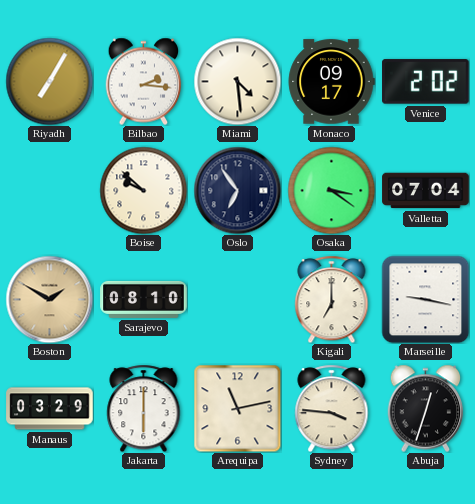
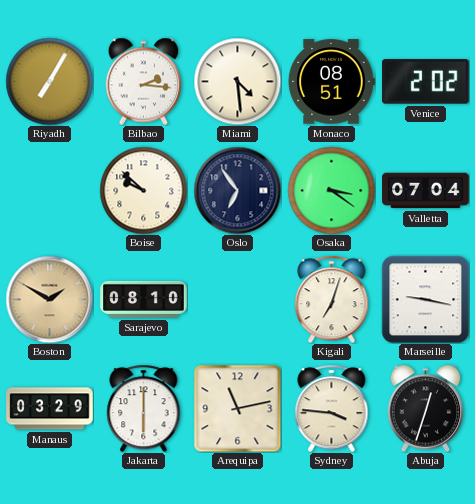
Monaco: 09:17 -> 08:51 (331, 82)
Kigali: 7:00 -> 7:03 (332, 299)
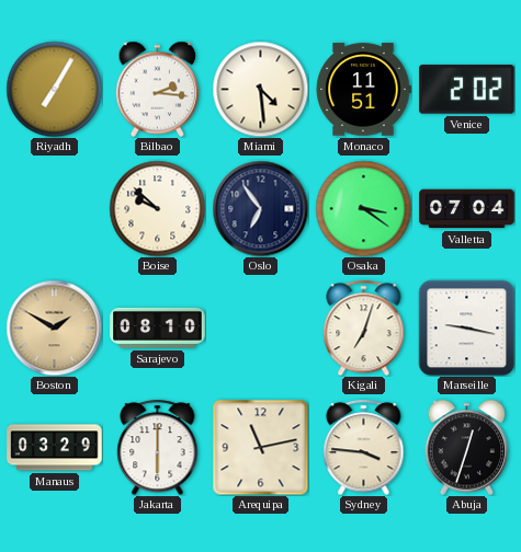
Monaco: 08:51 -> 11:51 (363, 90)
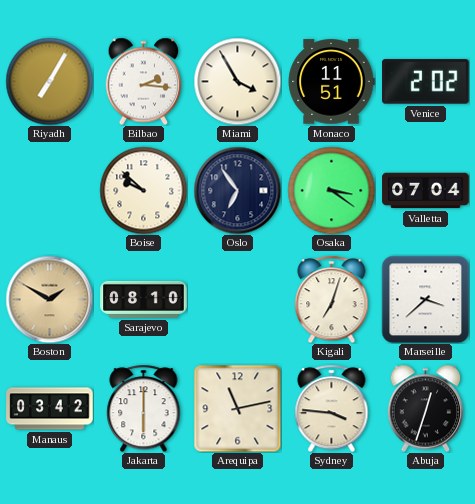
Miami: 4:29 -> 3:55 (237, 81)
Marseille: 9:17 -> 3:38 (425, 299)
Manaus: 03:29 -> 03:42 (50, 409)
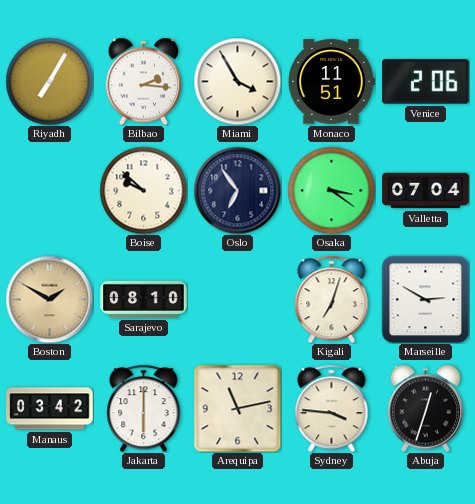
Venice: 2:02 -> 2:06 (426, 82)
Marseille: 3:38 -> 2:50 (425, 299)
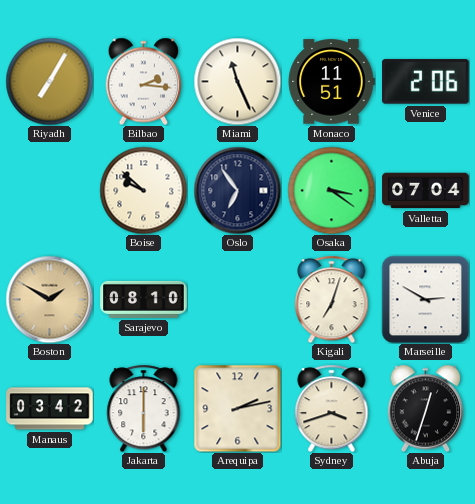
Miami: 3:55 -> 11:26 (237, 81)
Arequipa: 11:13 -> 2:13 (237, 408)
Sydney: 3:46 -> 3:42 (332, 408)
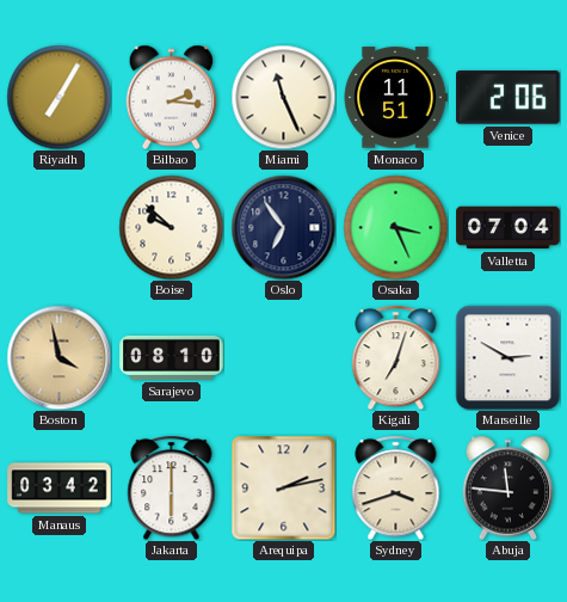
Osaka: 3:21 -> 3:26 (395, 227)
Boston: 1:50 -> 3:58 (58, 357)
Abuja: 12:33 -> 11:46 (509, 487)
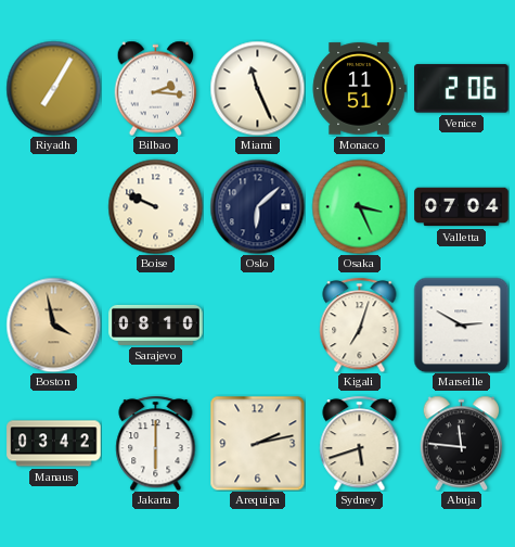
Boise: 9:52 -> 9:49 (155, 206)
Oslo: 6:54 -> 6:08 (257, 206)
Sydney: 3:42 -> 5:42 (360, 443)
